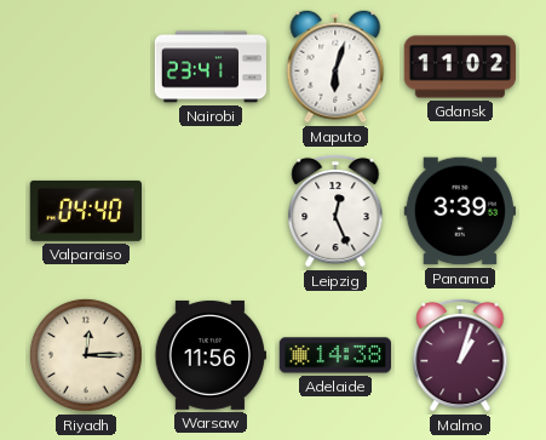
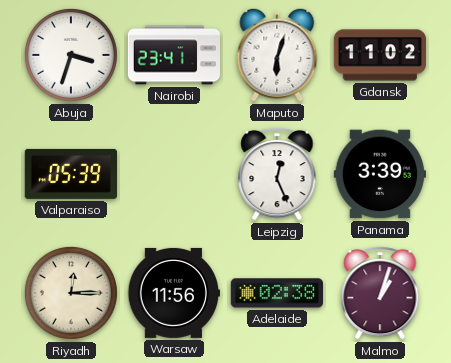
Abuja: none -> 3:33 (71, 55)
Valparaiso: 04:40 -> 05:39 (70, 174)
Adelaide: 14:38 -> 02:38 (276, 293)
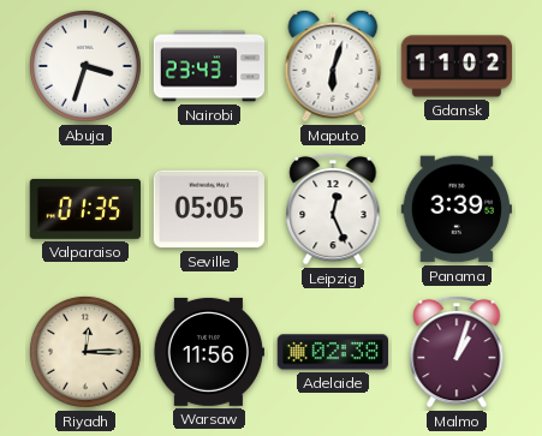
Nairobi: 23:41 -> 23:43 (209, 66)
Valparaiso: 05:39 -> 01:35 (84, 209)
Seville: none -> 05:05 (208, 209)
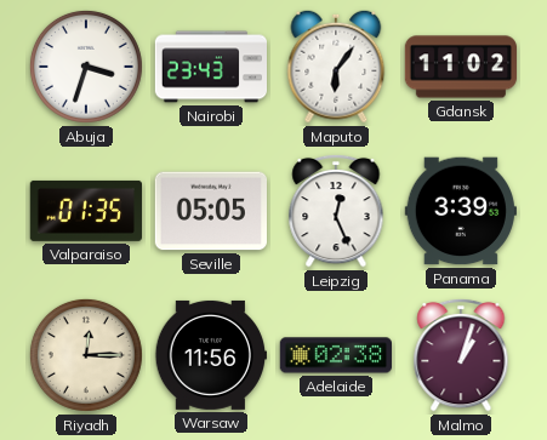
Maputo: 6:03 -> 6:06 (336, 67)
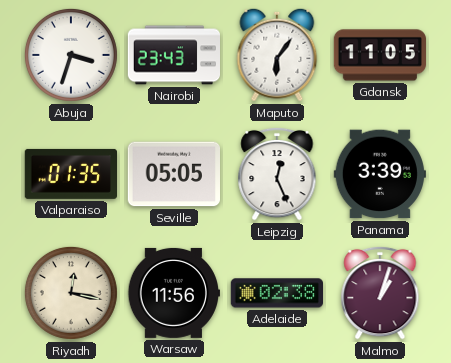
Gdansk: 11:02 -> 11:05 (380, 55)
Riyadh: 12:15 -> 12:17 (71, 293)
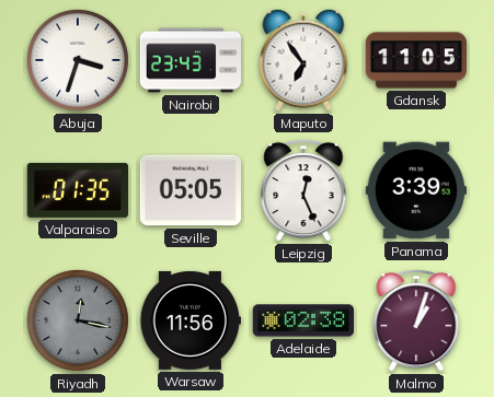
Maputo: 6:06 -> 6:54 (303, 60)
Riyadh dial: cream -> grey (78, 320)
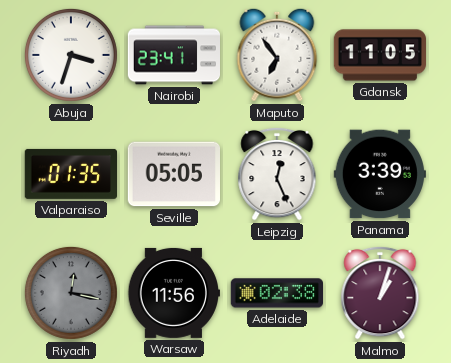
Nairobi: 23:43 -> 23:41 (174, 55)
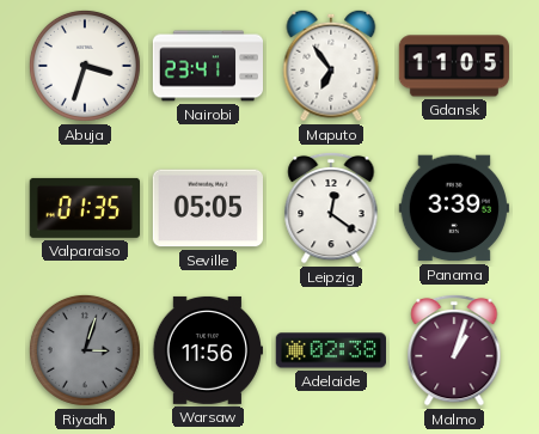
Leipzig: 12:26 -> 12:21 (331, 208)
Riyadh: 12:17 -> 3:03 (85, 350)
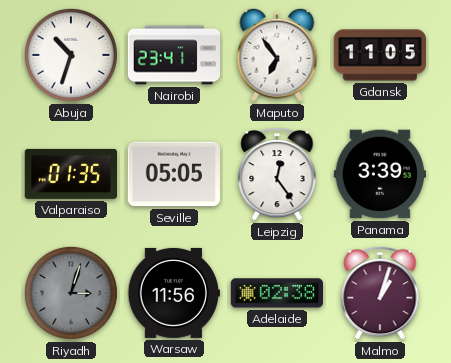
Abuja: 3:33 -> 10:33 (71, 55)
Leipzig: 12:21 -> 12:24 (277, 174)
